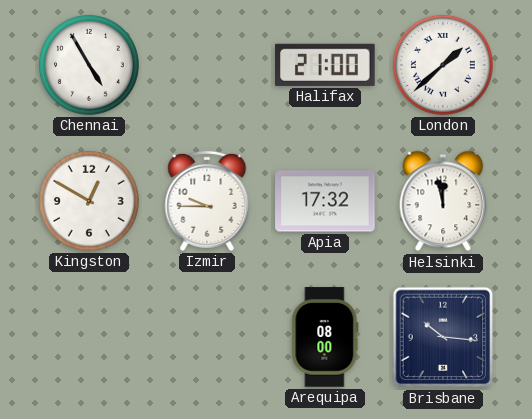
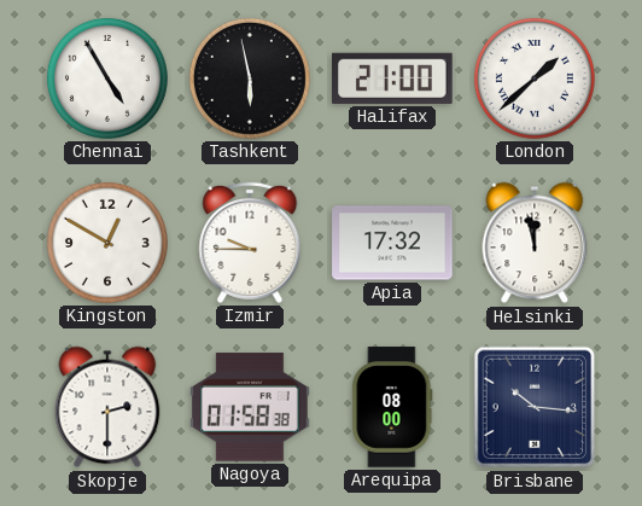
Tashkent: none -> 5:58 (250, 78)
Skopje: none -> 2:30 (107, 407)
Nagoya: none -> 01:58 (250, 407)
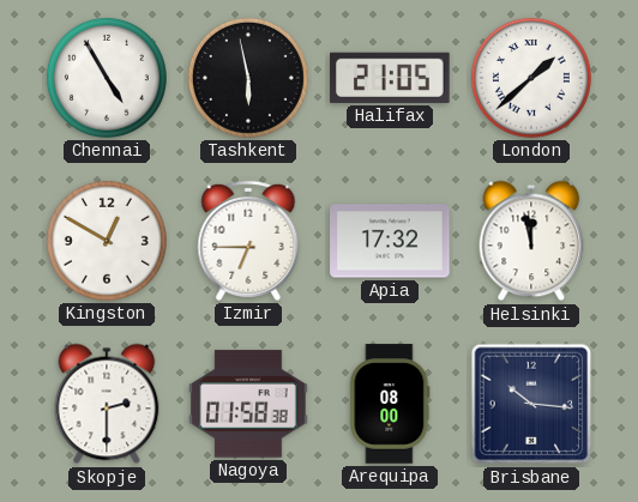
Halifax: 21:00 -> 21:05 (390, 78)
Izmir: 9:45 -> 6:45 (248, 241)
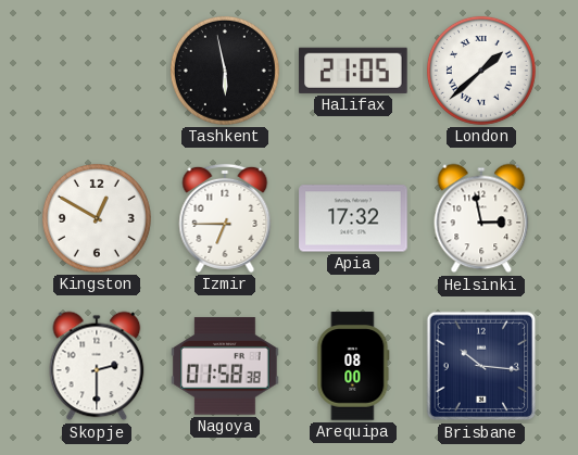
Chennai: 4:55 -> none (107, 78)
Helsinki: 11:58 -> 2:58 (481, 218)
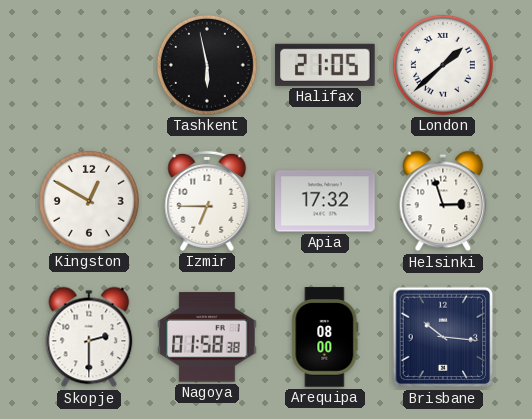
Helsinki: 2:58 -> 2:57 (443, 201)
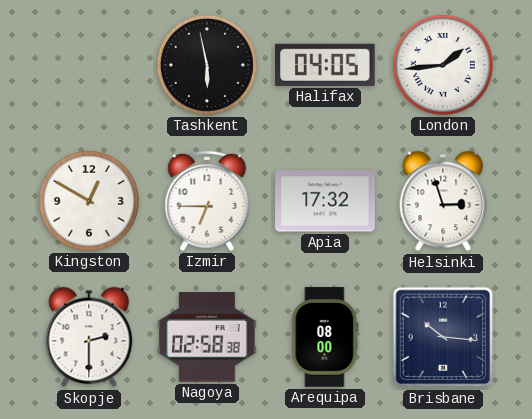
Halifax: 21:05 -> 04:05 (325, 65)
London: 1:38 -> 1:44 (443, 65)
Nagoya: 01:58 -> 02:58 (207, 337)
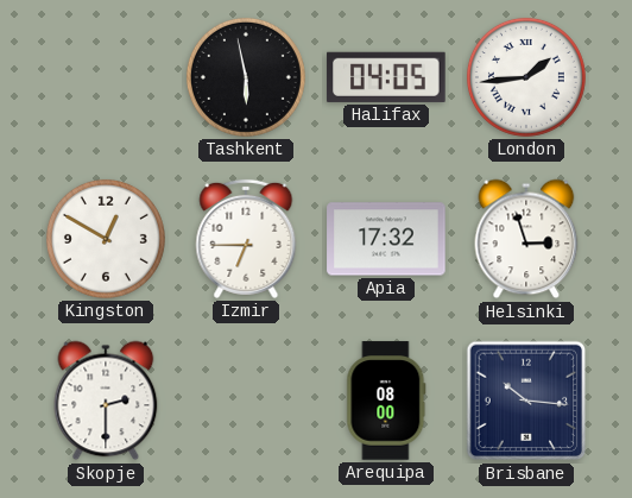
Nagoya: 02:58 -> none (207, 337)
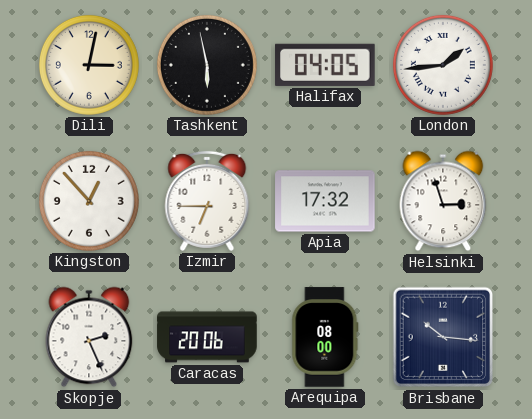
Dili: none -> 3:02 (89, 65)
Kingston: 12:50 -> 12:53 (89, 201)
Skopje: 2:30 -> 2:26 (89, 337)
Caracas: none -> 20:06 (207, 337)
